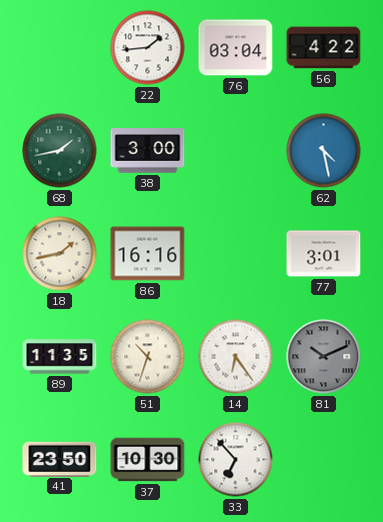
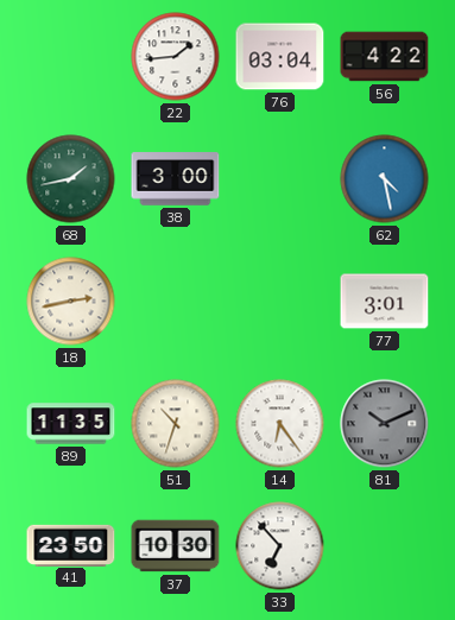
18: 1:43 -> 2:43 (71, 302)
86: 16:16 -> none (148, 254)
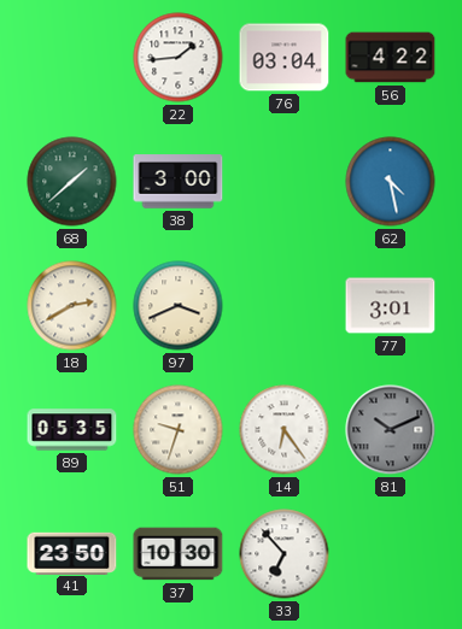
68: 1:43 -> 1:38 (72, 182)
18: 2:43 -> 2:40 (72, 306)
97: none -> 3:41 (179, 306)
89: 11:35 -> 05:35 (72, 430)
51: 10:33 -> 9:33 (179, 430)
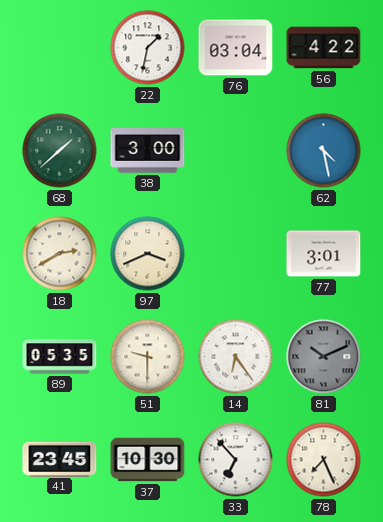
22: 1:44 -> 1:32 (148, 48)
51: 9:33 -> 9:30 (148, 357)
41: 23:50 -> 23:45 (60, 459)
78: none -> 7:26 (324, 460)
